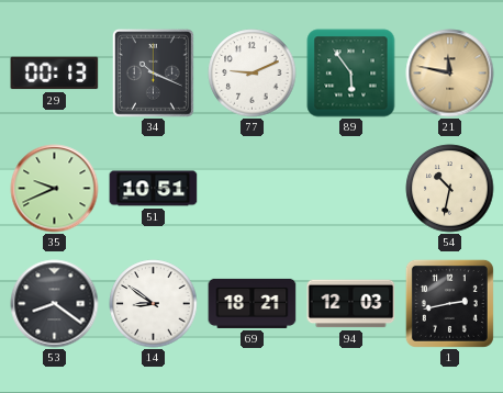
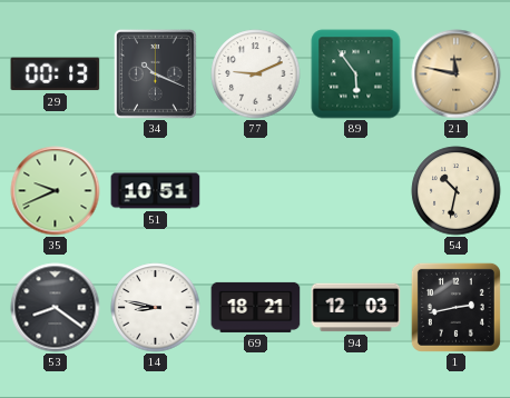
14: 8:51 -> 8:47 (156, 308)
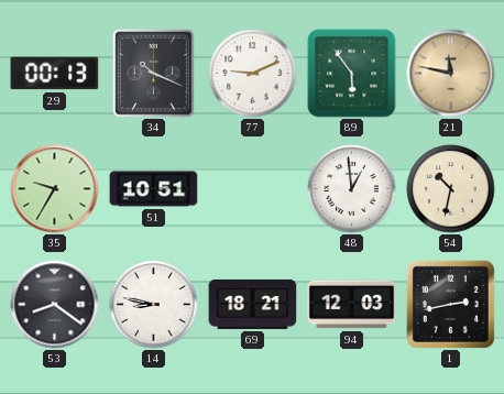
35: 9:41 -> 9:35 (55, 189)
48: none -> 12:59 (352, 189)
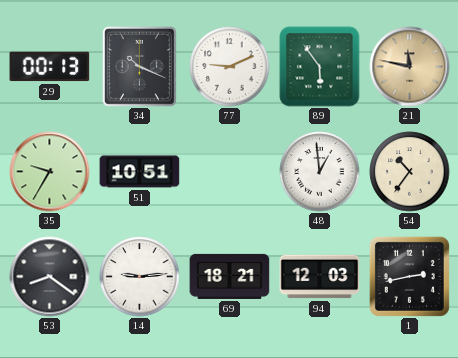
54: 10:32 -> 10:36 (410, 172)
14: 8:47 -> 9:14 (140, 277)
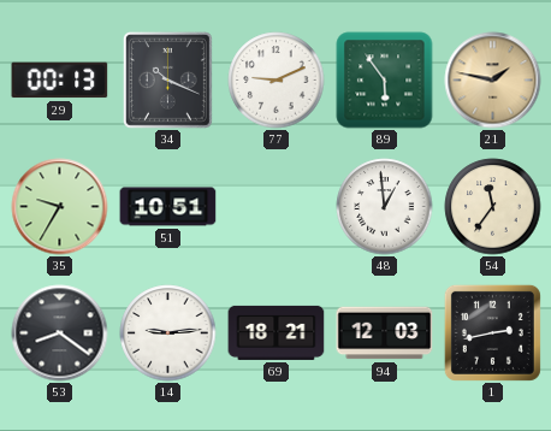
21: 11:47 -> 1:47 (493, 81)
54: 10:36 -> 11:36 (493, 207)
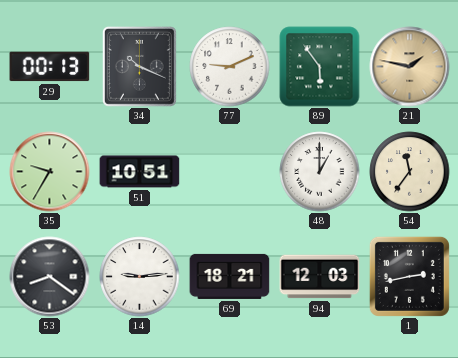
48: 12:59 -> 1:00 (320, 172)
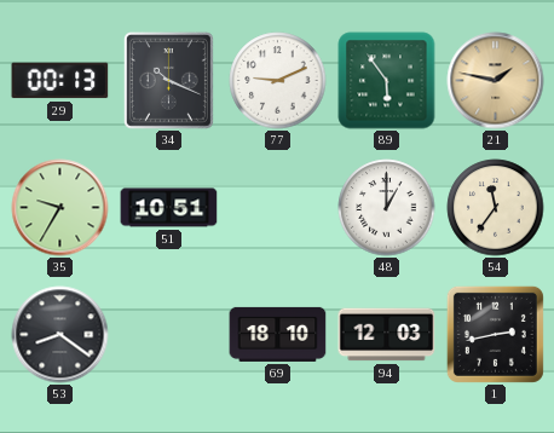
14: 9:14 -> none (140, 277)
69: 18:21 -> 18:10 (278, 334)
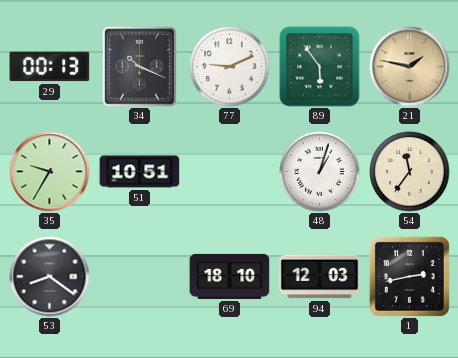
48: 1:00 -> 1:03 (320, 172)
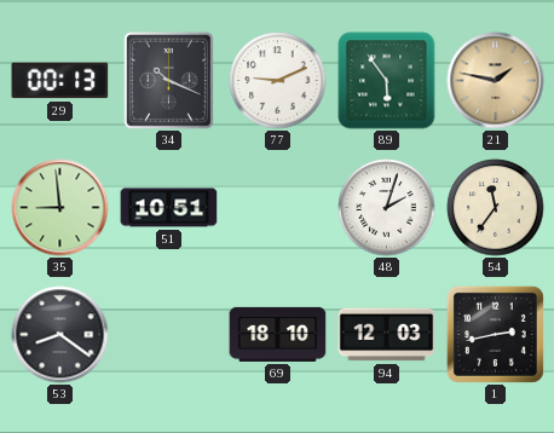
35: 9:35 -> 8:59 (60, 208)
48: 1:03 -> 2:03 (387, 208)
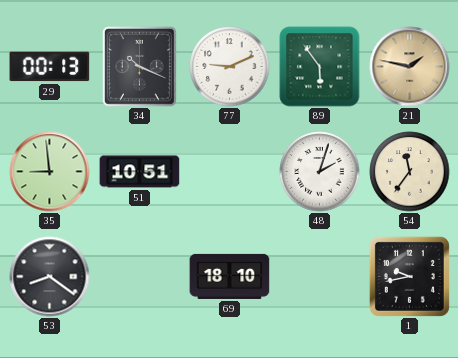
94: 12:03 -> none (387, 335)
1: 2:43 -> 9:43 (409, 276)
